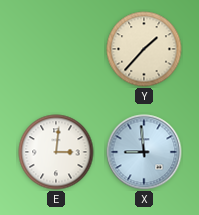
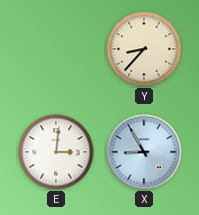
Y: 1:37 -> 8:37 (144, 49)
X: 8:59 -> 8:55 (144, 152)
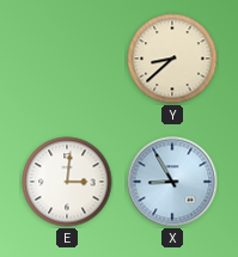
Y: 8:37 -> 8:38 (172, 59)
